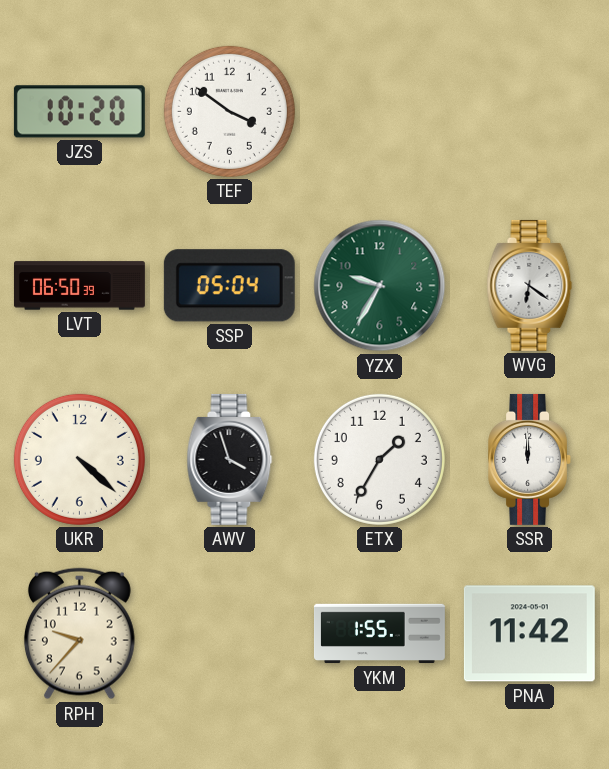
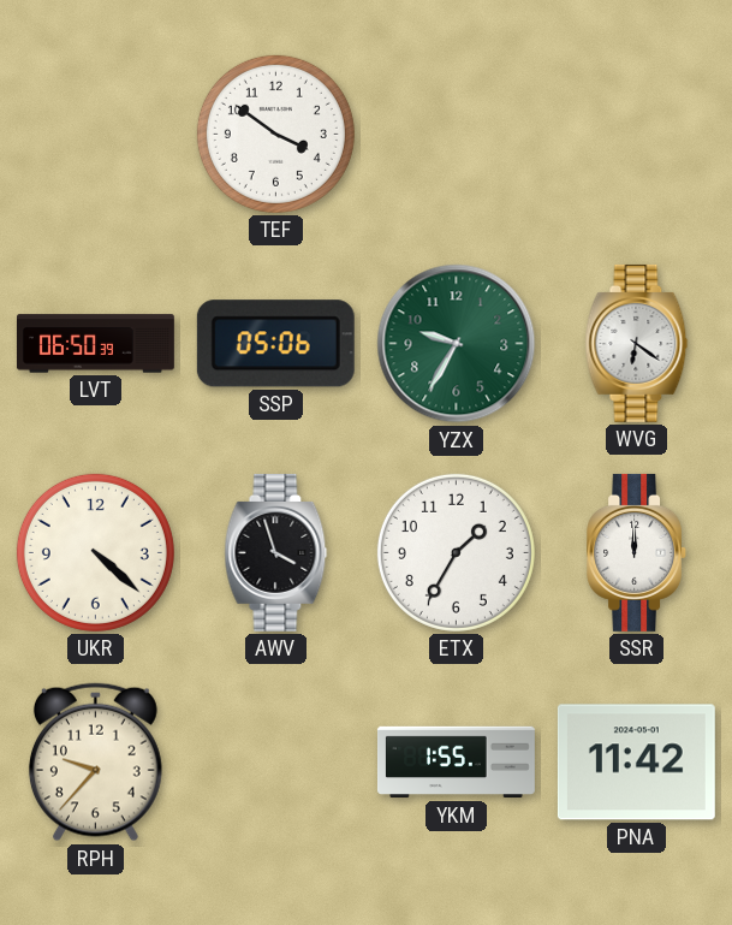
JZS: 10:20 -> none (79, 112)
SSP: 05:04 -> 05:06 (275, 344)
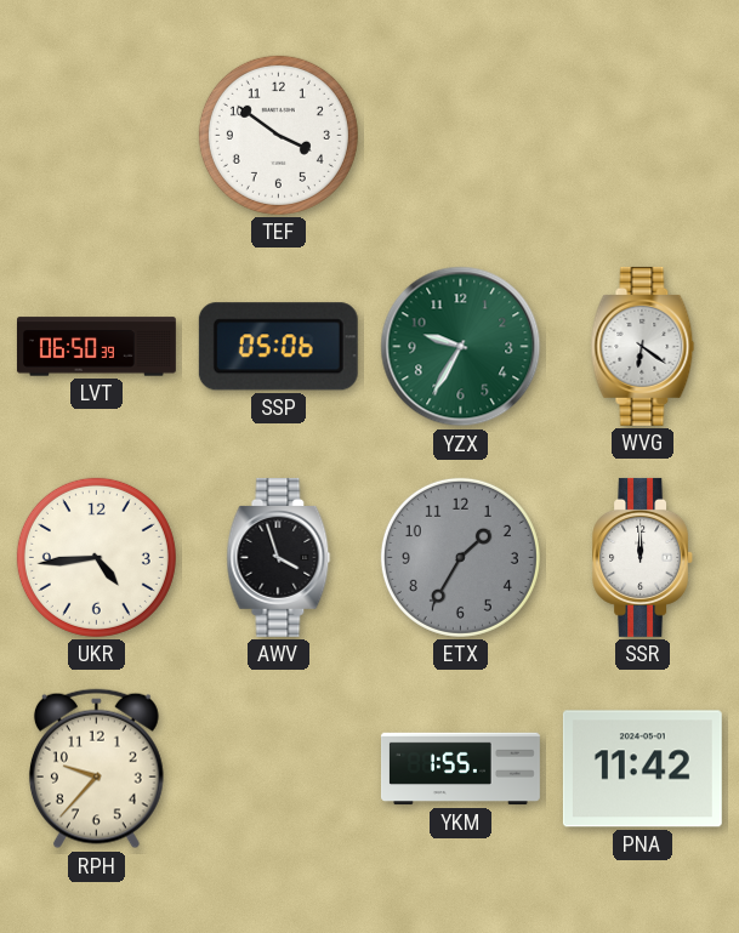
UKR: 4:22 -> 4:44 (96, 557)
ETX dial: white -> grey (460, 557)
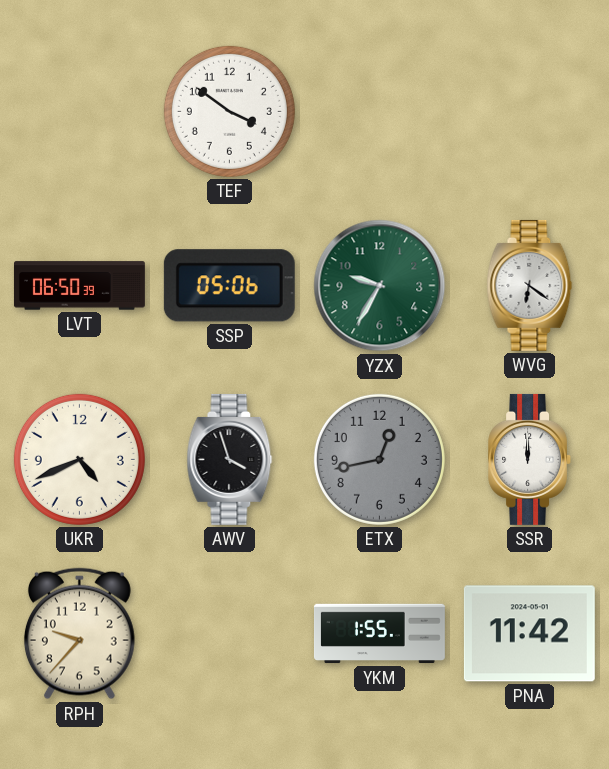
UKR: 4:44 -> 4:41 (79, 459)
ETX: 1:35 -> 12:43 (379, 459)
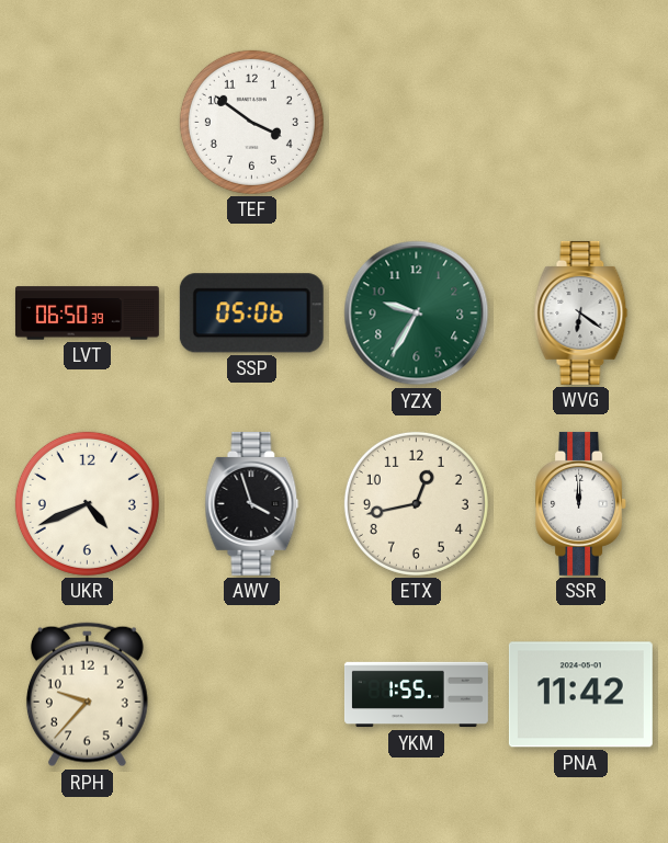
ETX dial: grey -> cream (416, 503)
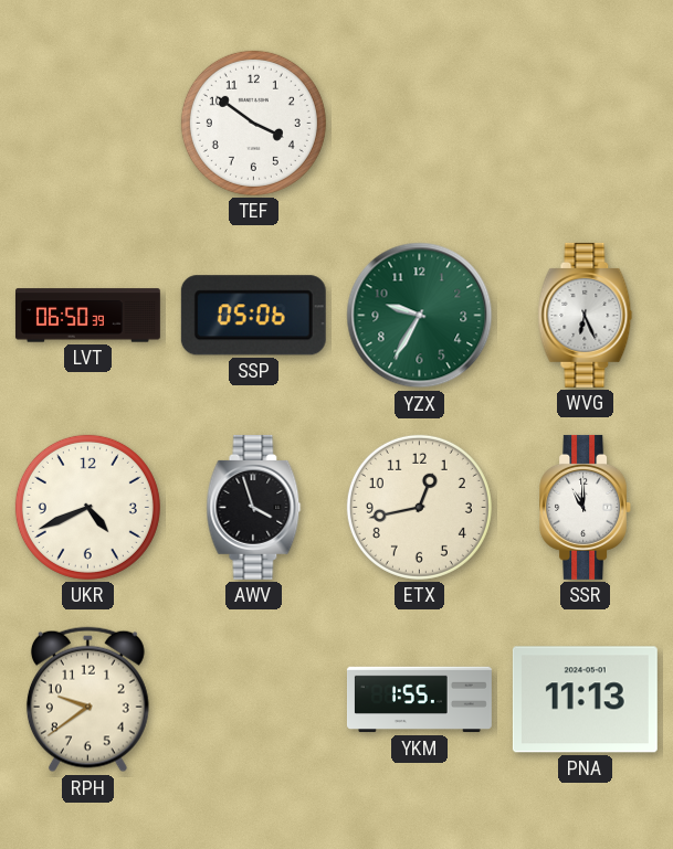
WVG: 6:21 -> 6:26 (586, 315)
SSR: 12:00 -> 11:00 (586, 507)
RPH: 9:37 -> 9:39 (87, 700)
PNA: 11:42 -> 11:13 (585, 700)
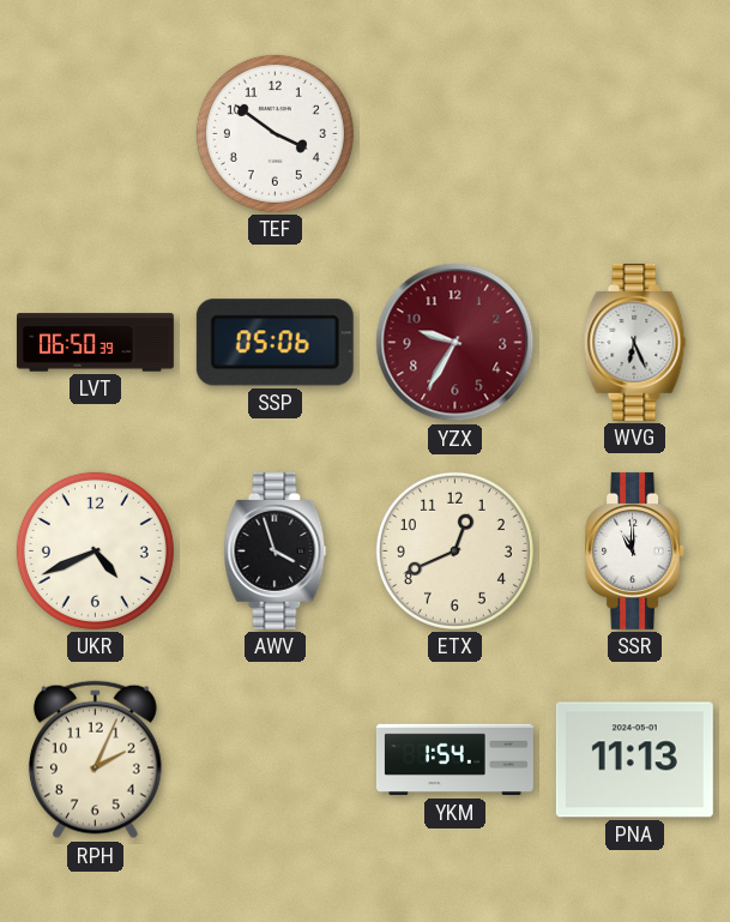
YZX dial: green -> burgundy (456, 343)
ETX: 12:43 -> 12:41 (454, 550)
RPH: 9:39 -> 2:04 (95, 760)
YKM: 1:55 -> 1:54 (456, 760)
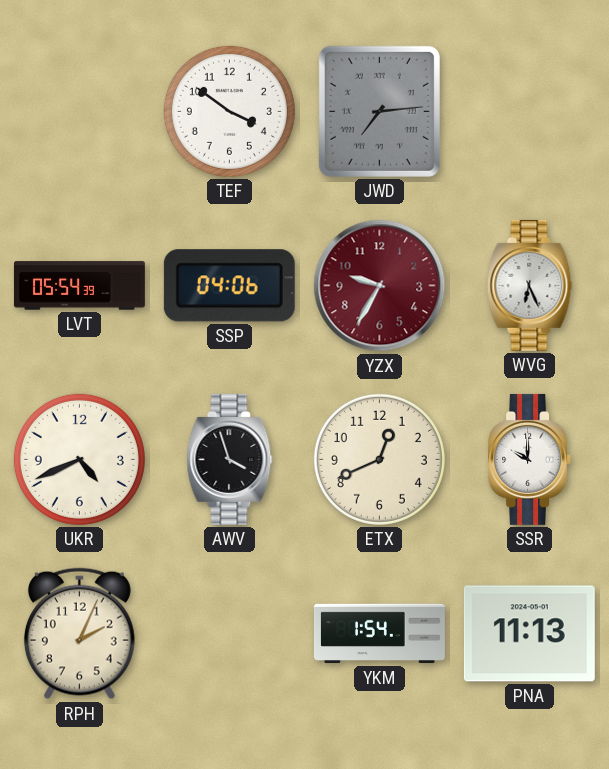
JWD: none -> 7:14 (379, 111)
LVT: 06:50 -> 05:54 (79, 286)
SSP: 05:06 -> 04:06 (229, 286)
SSR: 11:00 -> 10:00 (530, 459)
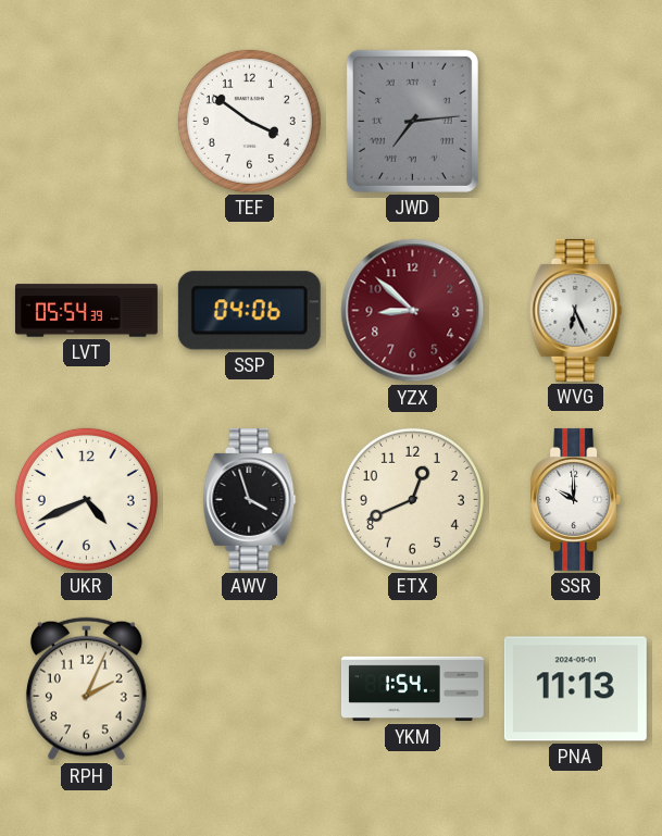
YZX: 9:35 -> 8:52 (413, 311)
